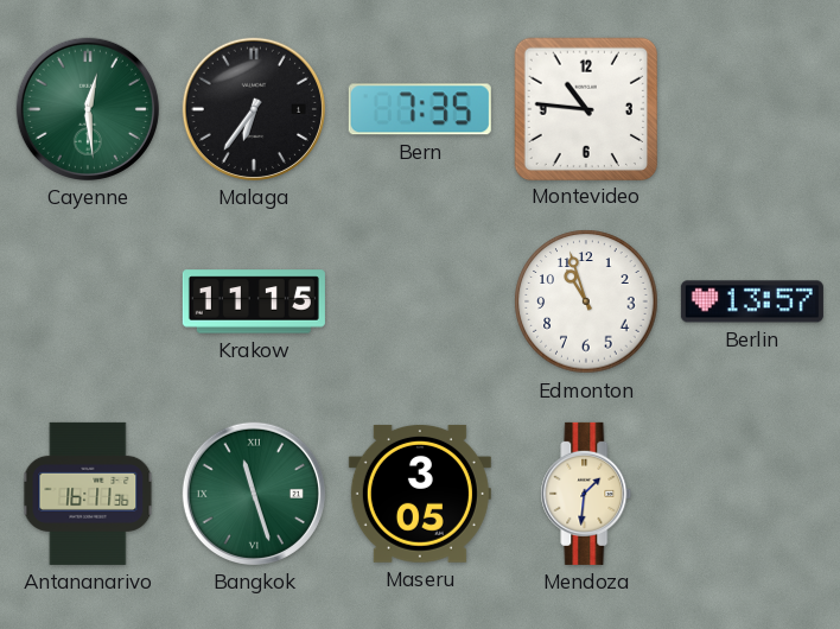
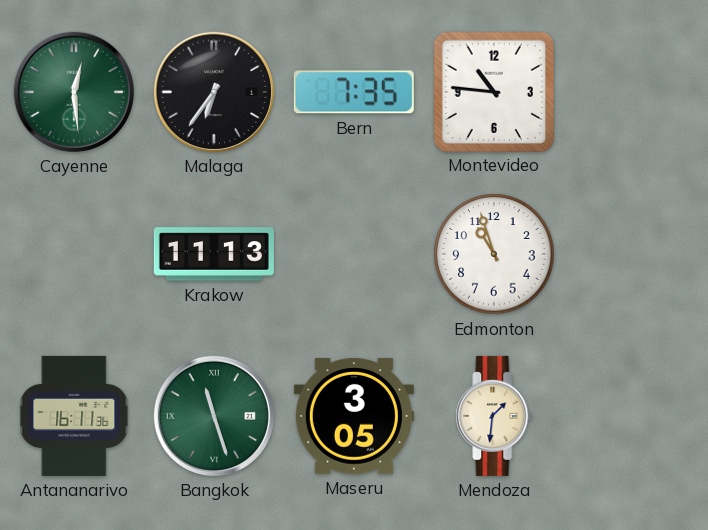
Krakow: 11:15 -> 11:13 (214, 254)
Berlin: 13:57 -> none (752, 301)
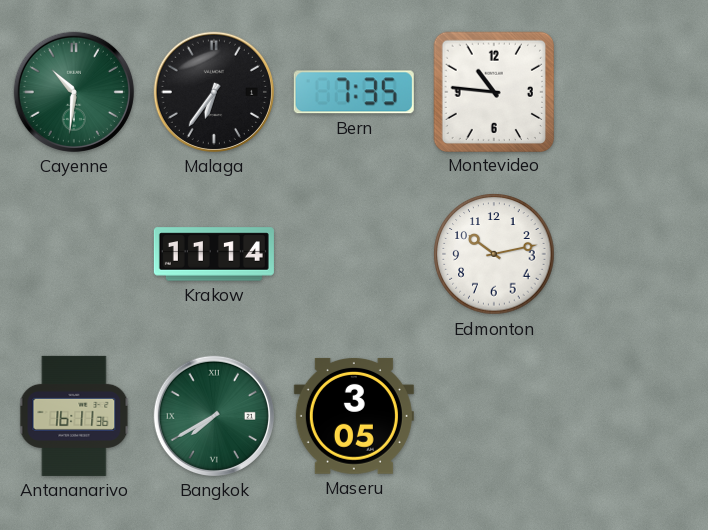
Cayenne: 12:29 -> 10:31 (74, 92)
Krakow: 11:13 -> 11:14 (214, 254)
Edmonton: 10:57 -> 10:13 (494, 254)
Bangkok: 11:27 -> 7:40 (214, 416)
Mendoza: 1:31 -> none (494, 416)
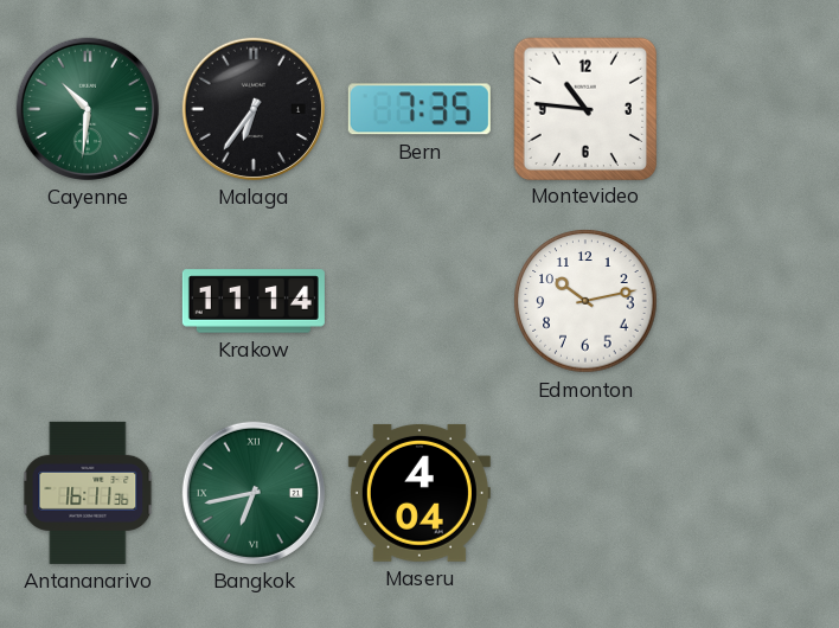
Bangkok: 7:40 -> 6:43 (254, 493)
Maseru: 3:05 -> 4:04 (420, 493)
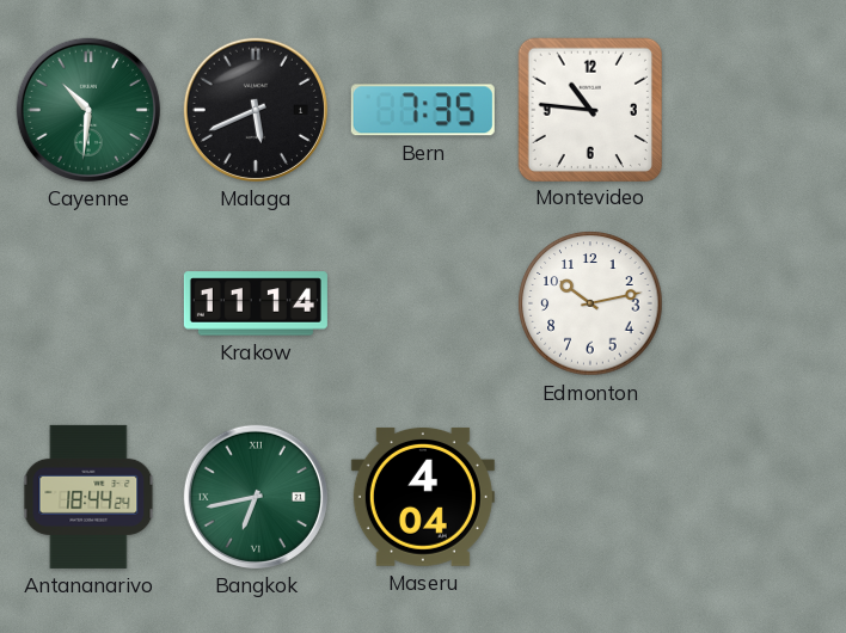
Malaga: 6:36 -> 5:41 (256, 110)
Antananarivo: 16:11 -> 18:44 (88, 497)
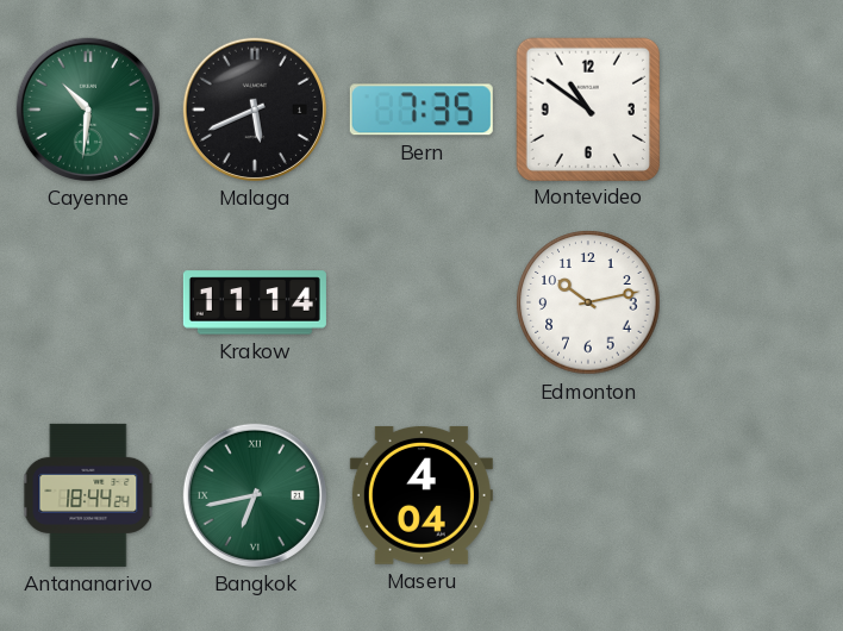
Montevideo: 10:46 -> 10:51 (587, 108)
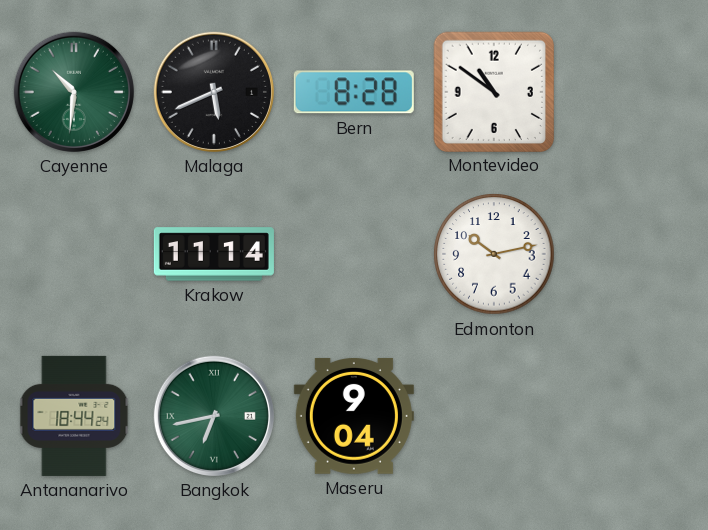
Bern: 7:35 -> 8:28 (354, 92)
Maseru: 4:04 -> 9:04 (354, 416)
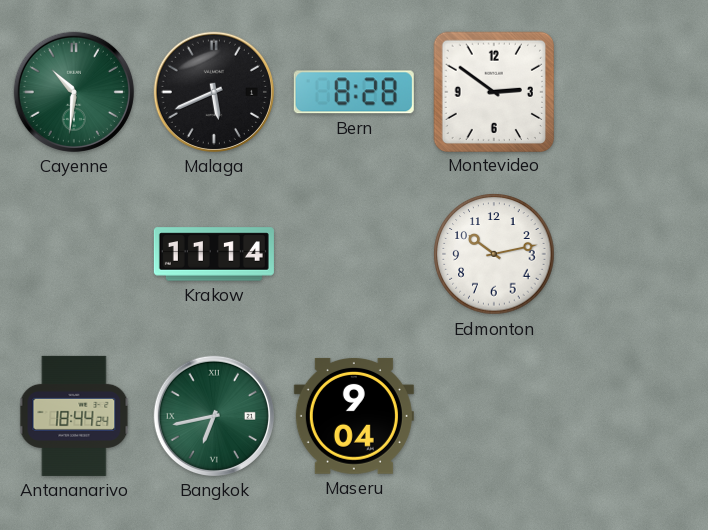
Montevideo: 10:51 -> 2:51 (493, 91)
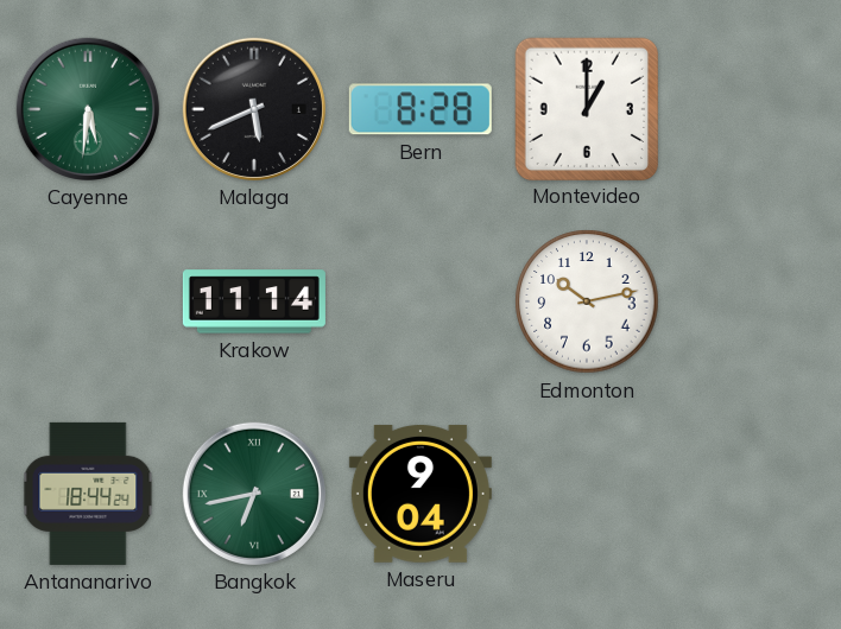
Cayenne: 10:31 -> 5:31 (88, 109)
Montevideo: 2:51 -> 1:00 (586, 108)
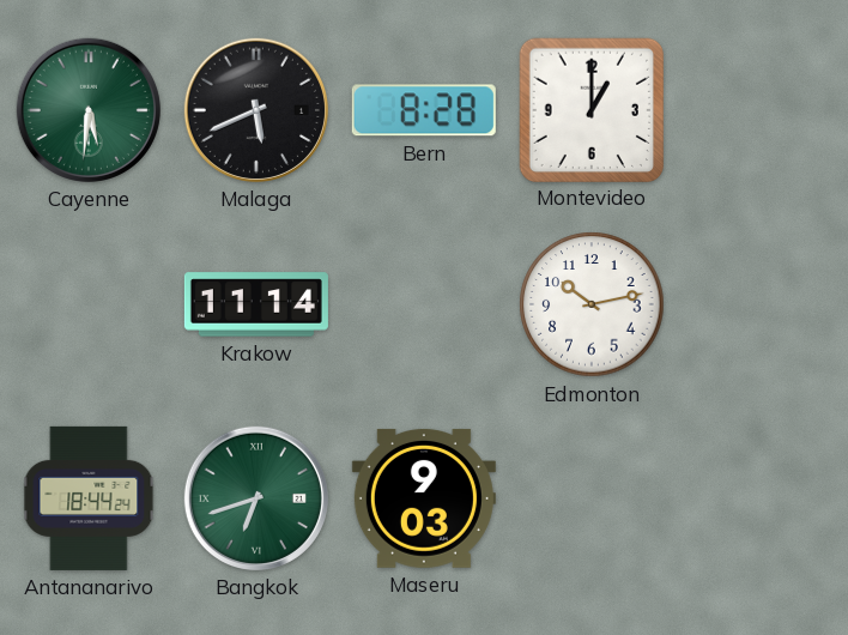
Bangkok: 6:43 -> 6:42 (256, 498)
Maseru: 9:04 -> 9:03 (424, 498)
